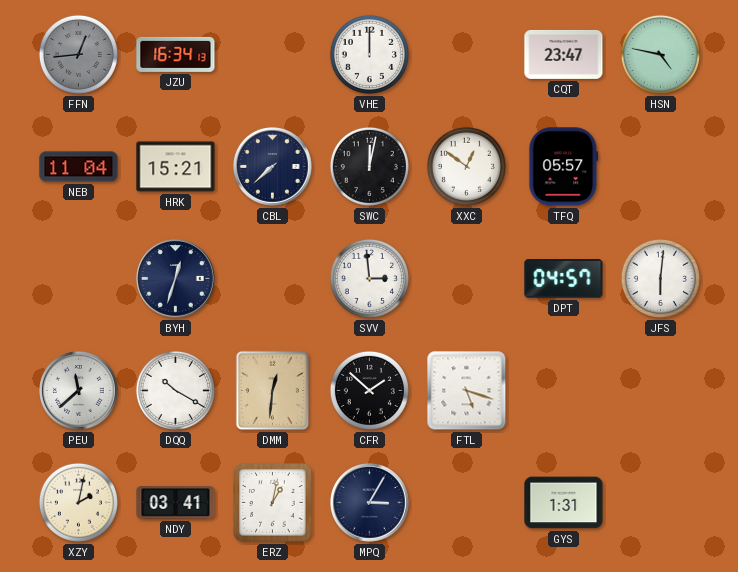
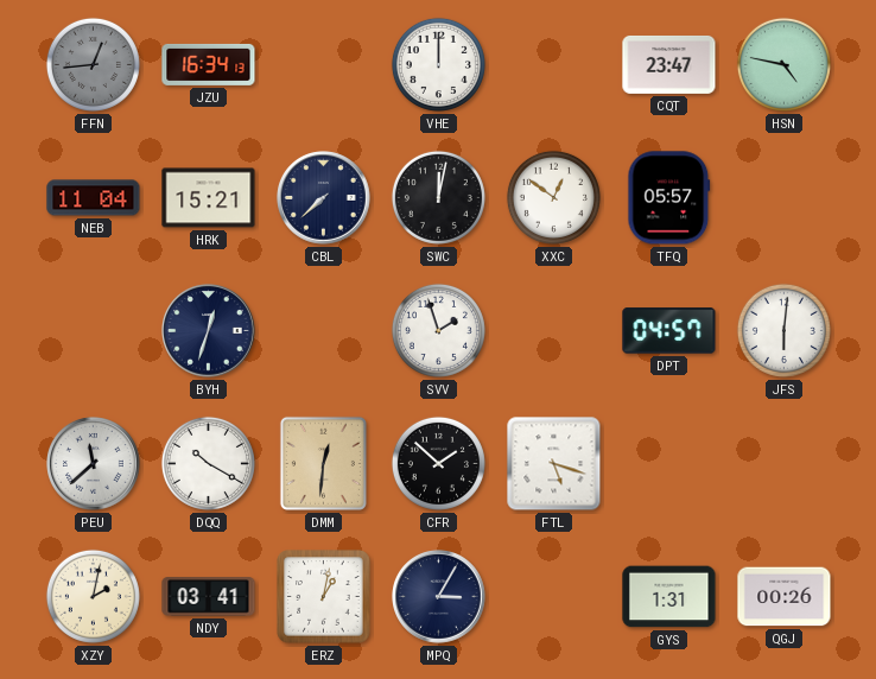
SVV: 2:59 -> 1:57 (438, 330)
QGJ: none -> 00:26 (785, 597)
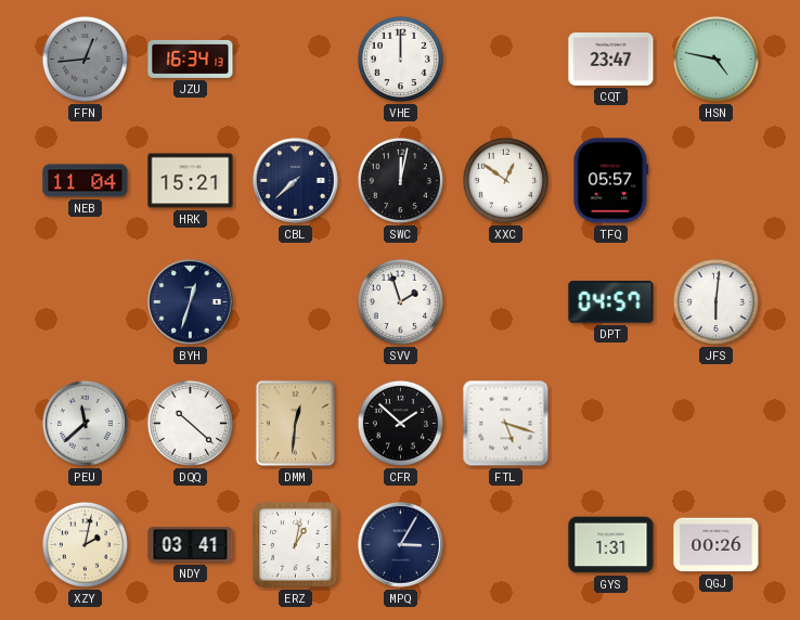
DQQ: 10:20 -> 10:22 (190, 423)
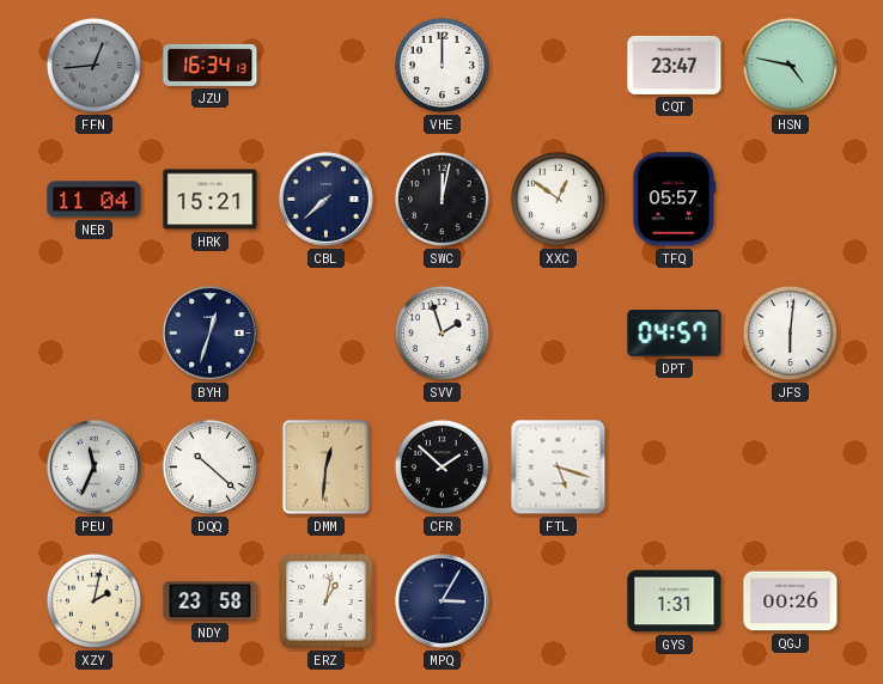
PEU: 11:38 -> 11:34 (95, 468)
NDY: 03:41 -> 23:58 (211, 601)
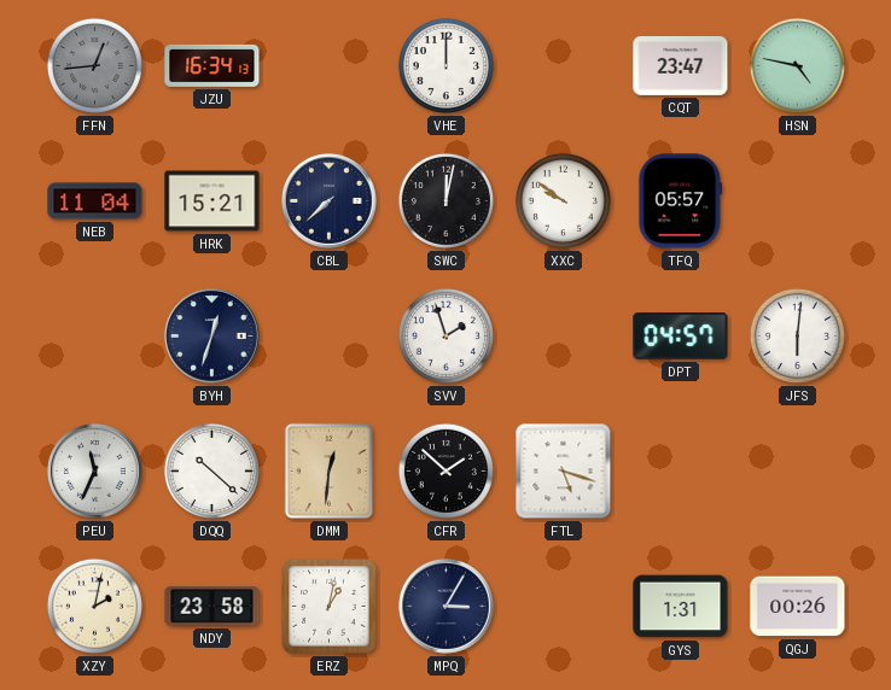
XXC: 12:51 -> 9:51 (563, 200)
